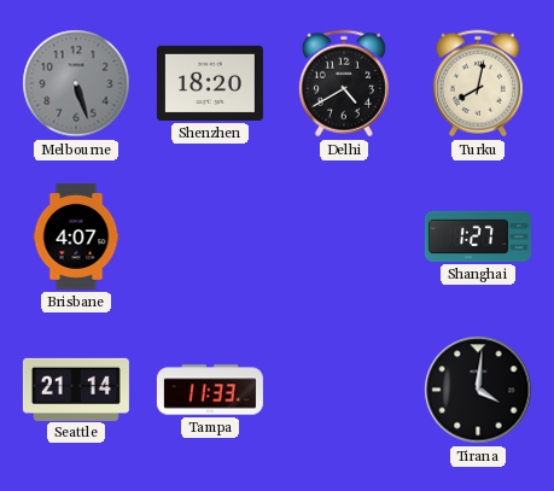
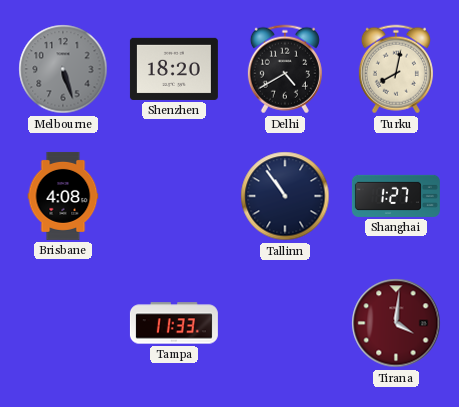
Brisbane: 4:07 -> 4:08 (63, 196)
Tallinn: none -> 10:54 (285, 196)
Seattle: 21:14 -> none (76, 388)
Tirana dial: black -> burgundy (396, 323)
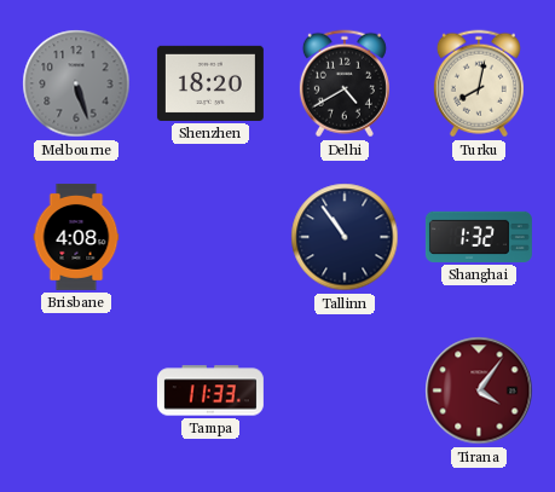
Shanghai: 1:27 -> 1:32 (479, 237)
Tirana: 4:01 -> 4:06 (479, 390)
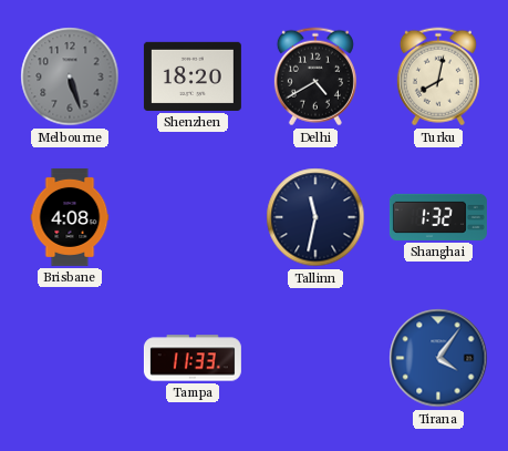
Tallinn: 10:54 -> 11:32 (315, 217)
Tirana dial: burgundy -> blue (438, 358)
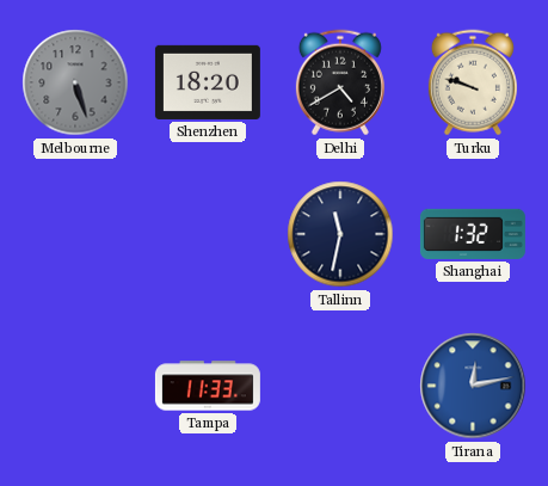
Turku: 8:02 -> 9:48 (473, 82)
Brisbane: 4:08 -> none (70, 217)
Tirana: 4:06 -> 12:13 (473, 386)
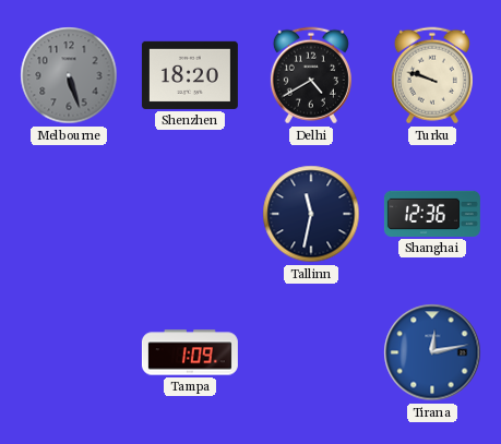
Shanghai: 1:32 -> 12:36 (432, 214)
Tampa: 11:33 -> 1:09 (190, 352)
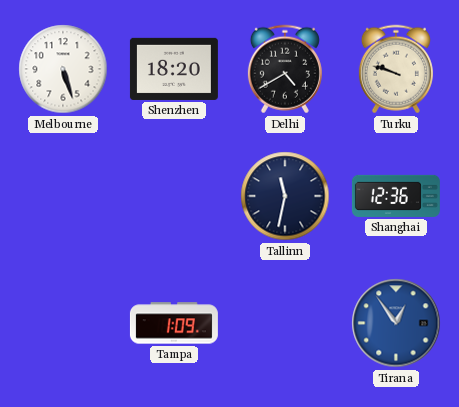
Melbourne dial: grey -> white (63, 69)
Tirana: 12:13 -> 12:54 (396, 323)
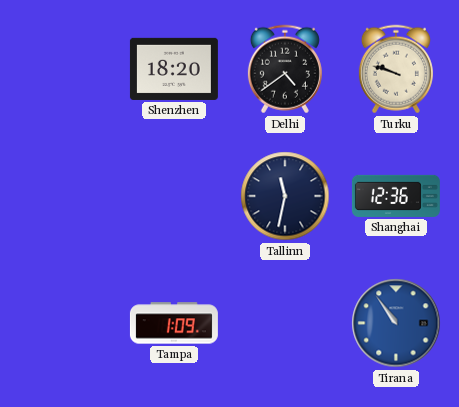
Melbourne: 5:27 -> none (63, 69)
Delhi: 4:40 -> 4:39 (285, 69)
Tirana: 12:54 -> 10:54 (396, 323)
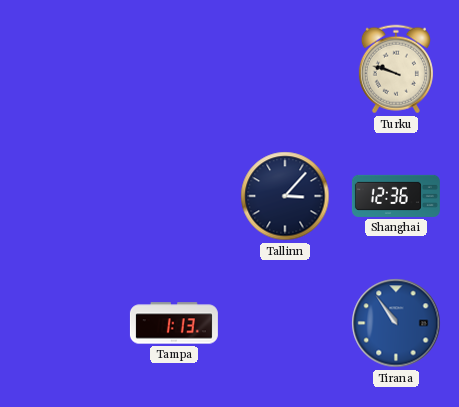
Shenzhen: 18:20 -> none (174, 69)
Delhi: 4:39 -> none (285, 69)
Tallinn: 11:32 -> 3:07 (285, 196)
Tampa: 1:09 -> 1:13 (174, 323)
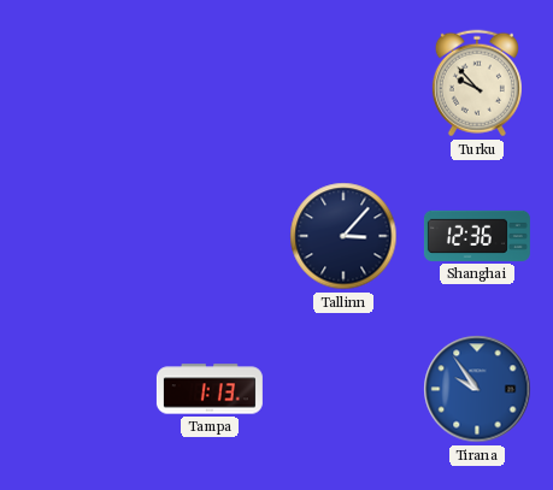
Turku: 9:48 -> 9:53 (477, 83)
Tirana: 10:54 -> 9:54 (477, 389)
